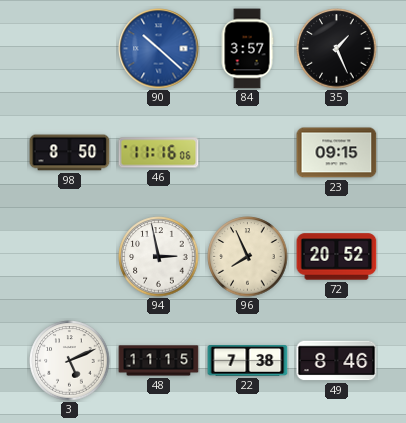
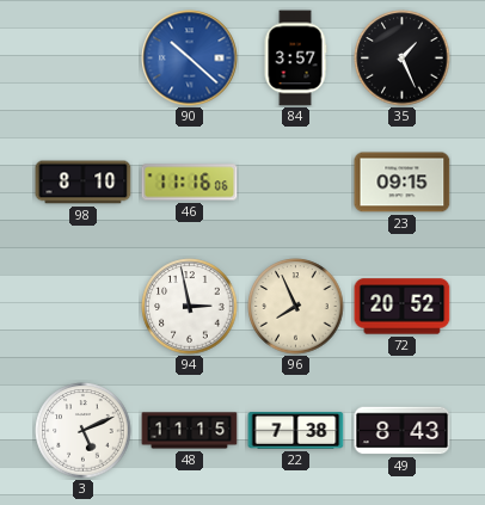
98: 8:50 -> 8:10 (84, 183)
49: 8:46 -> 8:43 (403, 431)
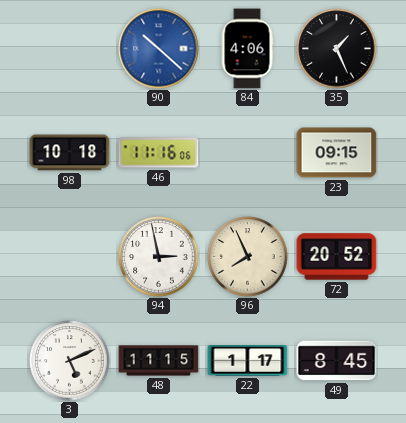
84: 3:57 -> 4:06 (247, 49)
98: 8:10 -> 10:18 (70, 153)
22: 7:38 -> 1:17 (248, 361)
49: 8:43 -> 8:45 (337, 361)
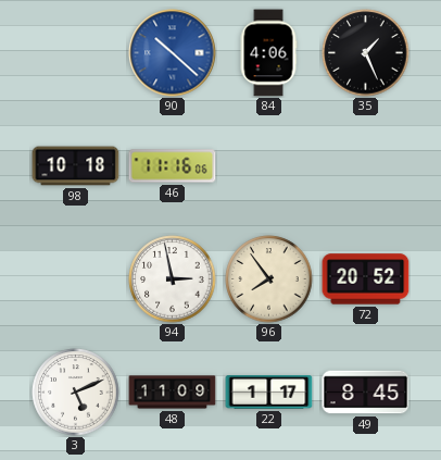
23: 09:15 -> none (337, 153)
96: 7:56 -> 7:54 (269, 279)
48: 11:15 -> 11:09 (173, 393)
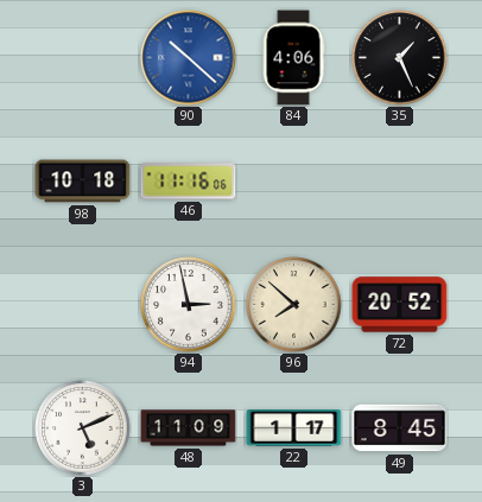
96: 7:54 -> 7:52 (294, 305)
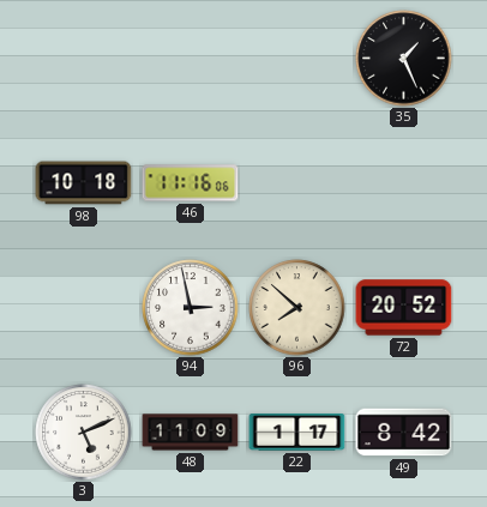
90: 10:22 -> none (189, 58)
84: 4:06 -> none (293, 58)
49: 8:45 -> 8:42 (404, 433)
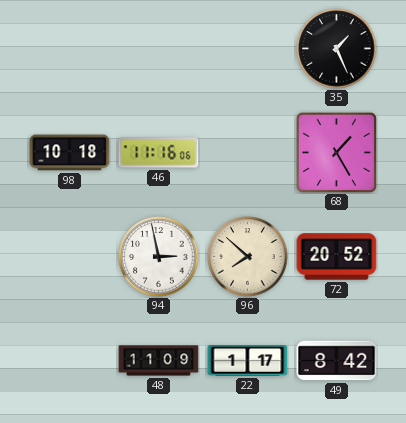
68: none -> 1:25 (336, 152)
3: 5:11 -> none (84, 433)
